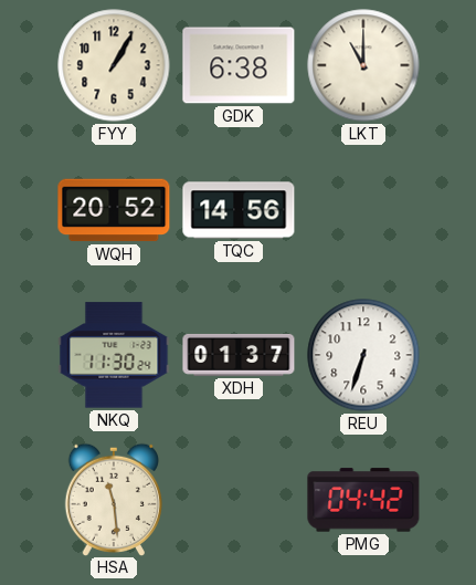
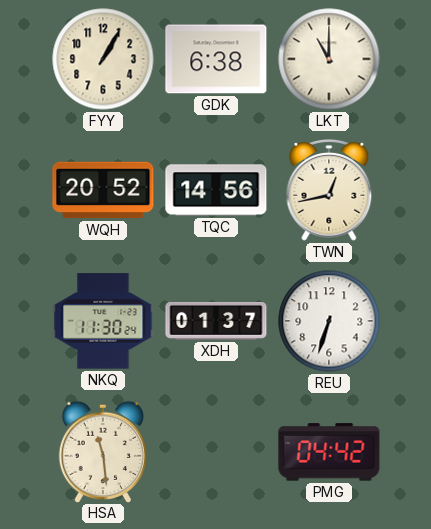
TWN: none -> 12:43 (329, 190)
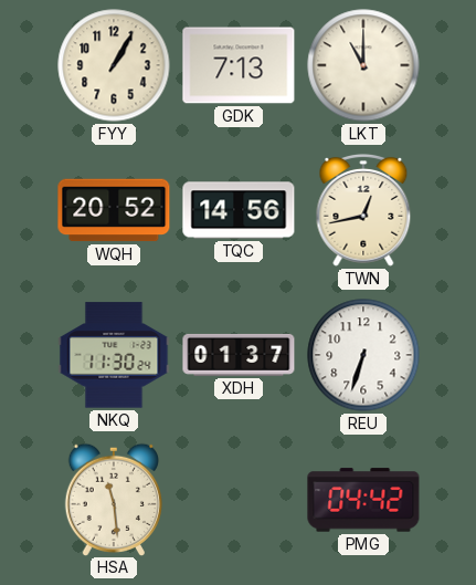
GDK: 6:38 -> 7:13 (239, 65)
